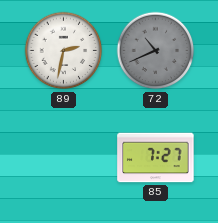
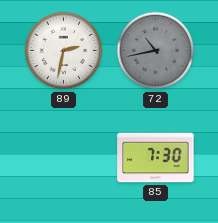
72: 10:41 -> 10:43 (156, 51)
85: 7:27 -> 7:30 (156, 158)
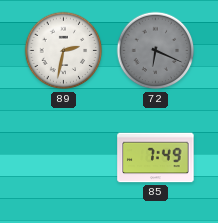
72: 10:43 -> 6:19 (156, 51)
85: 7:30 -> 7:49 (156, 158)
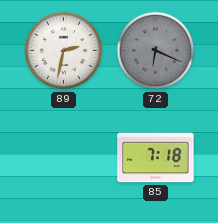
85: 7:49 -> 7:18 (156, 158)
